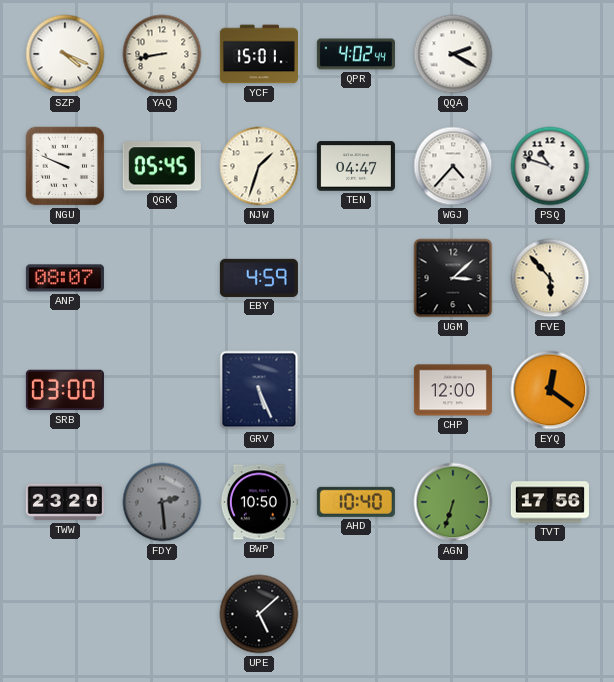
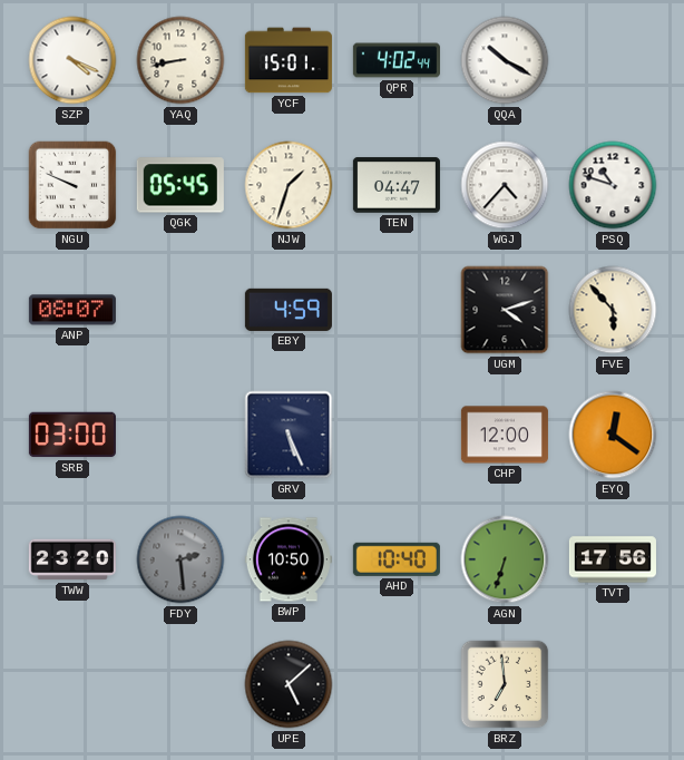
QQA: 2:20 -> 10:20 (505, 60)
UGM: 3:08 -> 4:12 (505, 310)
BRZ: none -> 6:59 (505, 684)
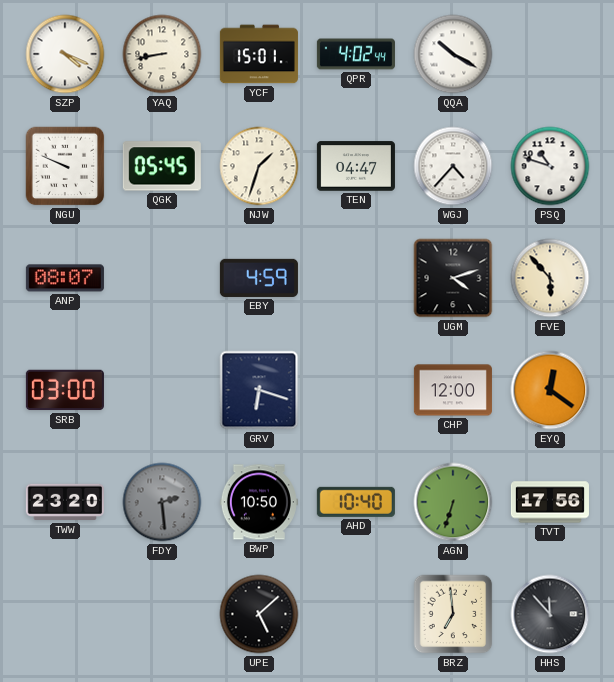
GRV: 5:26 -> 6:18 (259, 390)
HHS: none -> 11:53 (550, 614)
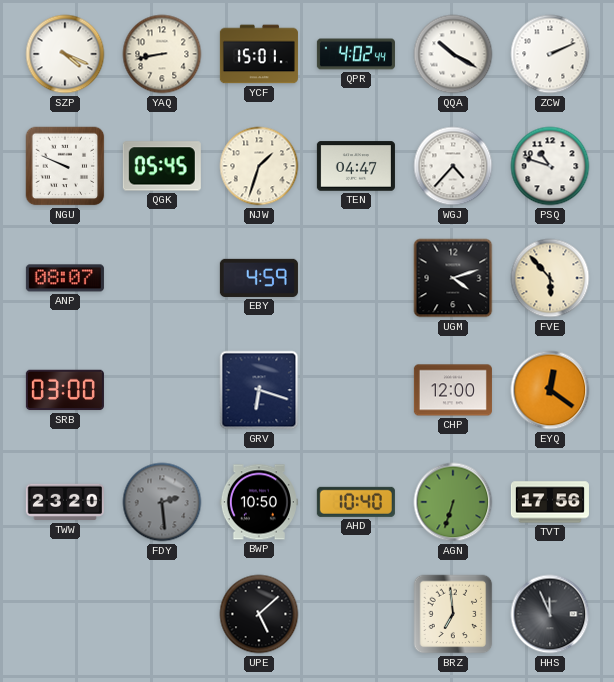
ZCW: none -> 2:11 (550, 54)
HHS: 11:53 -> 11:56 (550, 614)
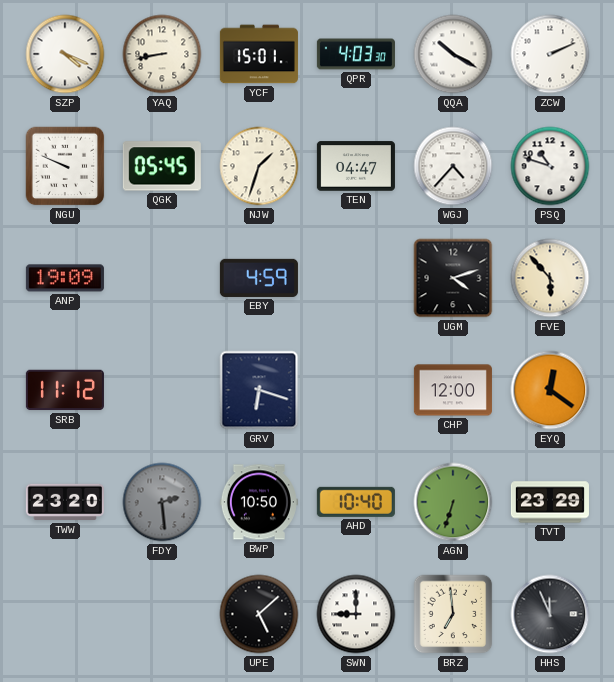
QPR: 4:02 -> 4:03 (356, 54)
ANP: 08:07 -> 19:09 (65, 278)
SRB: 03:00 -> 11:12 (65, 390)
TVT: 17:56 -> 23:29 (550, 502)
SWN: none -> 9:00 (356, 614)
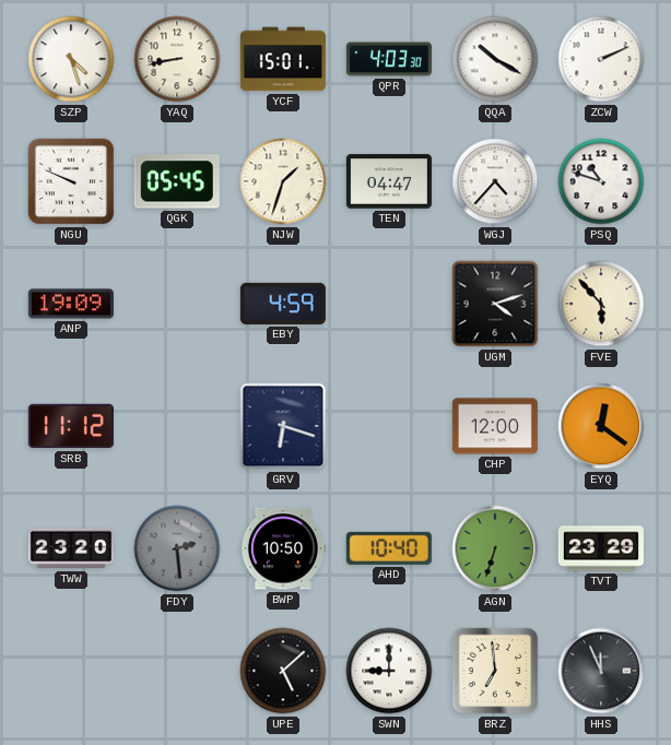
SZP: 4:19 -> 4:27 (71, 59)
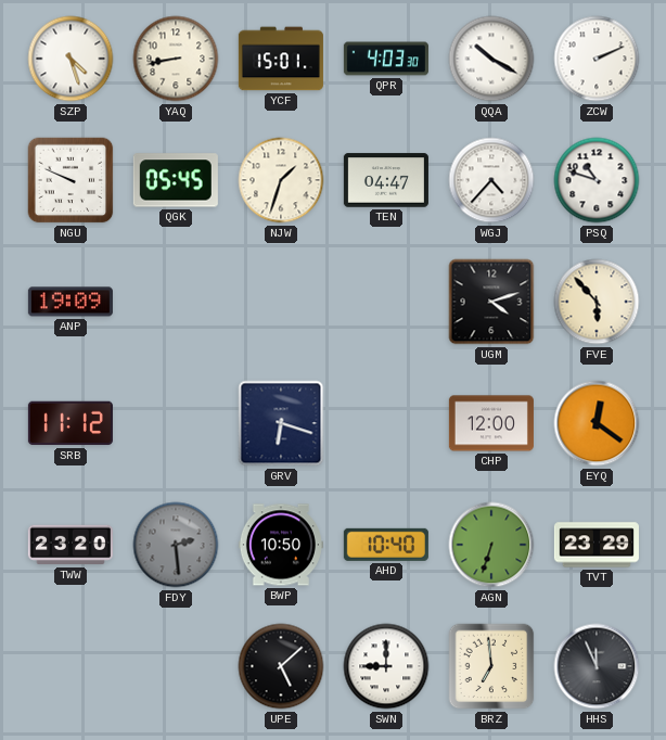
EBY: 4:59 -> none (283, 304)
